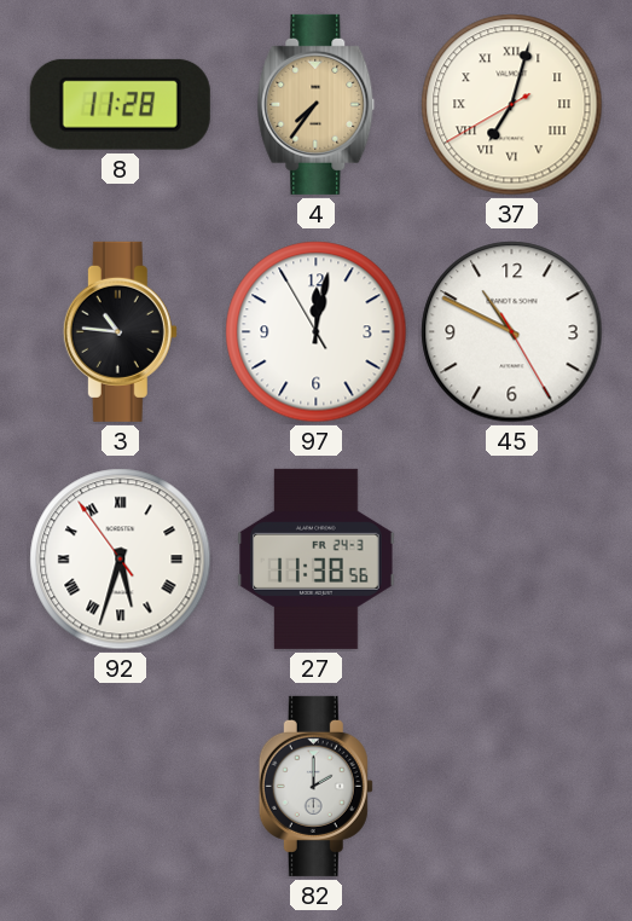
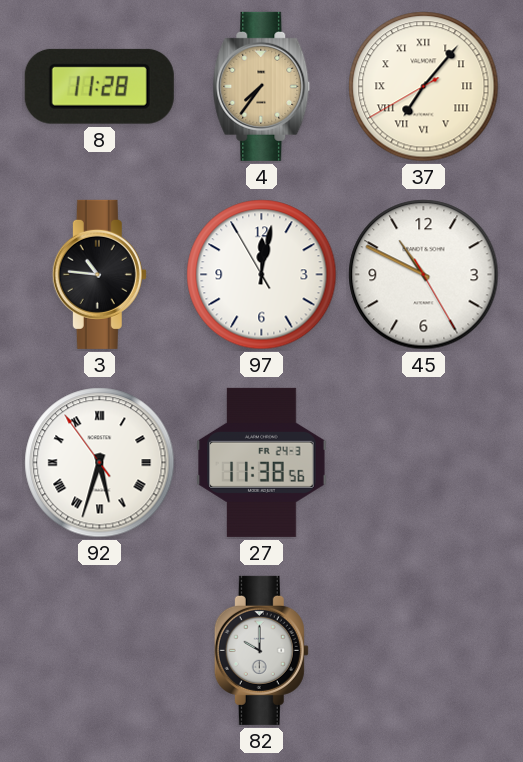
37: 7:02 -> 7:06 (424, 87)
82: 2:00 -> 10:00 (261, 650)
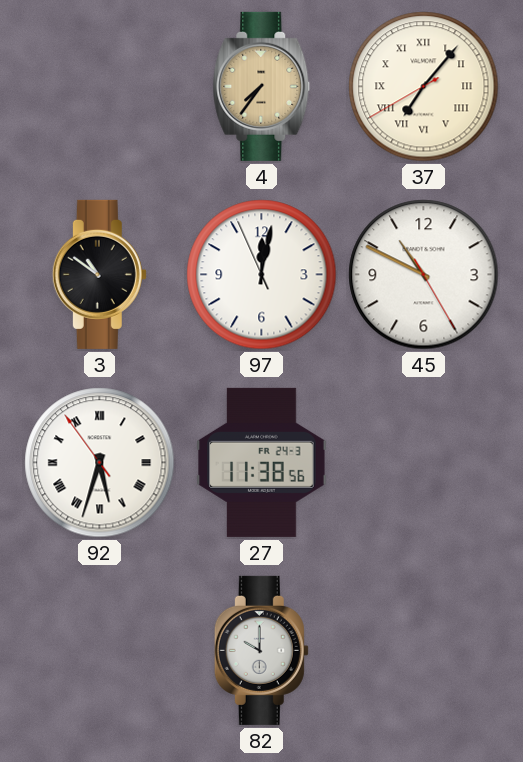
8: 11:28 -> none (99, 86)
3: 10:46 -> 10:51 (99, 274)
97: 12:01:55 -> 12:01:56 (262, 275)
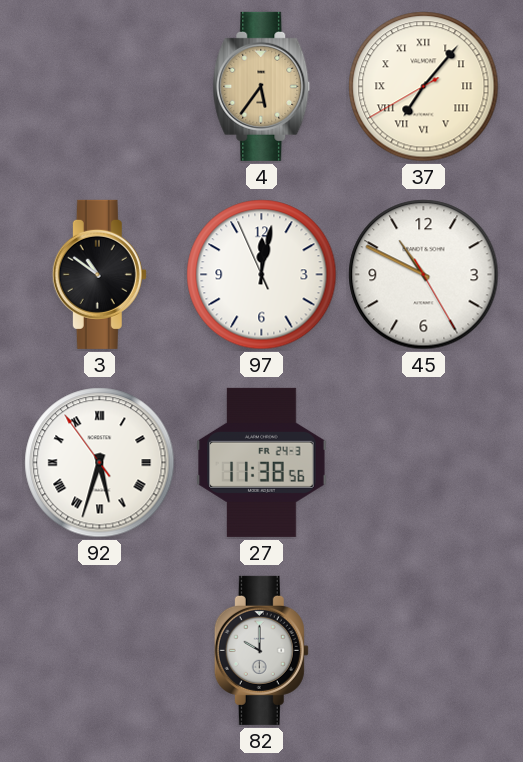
4: 7:36 -> 5:36 (262, 86)
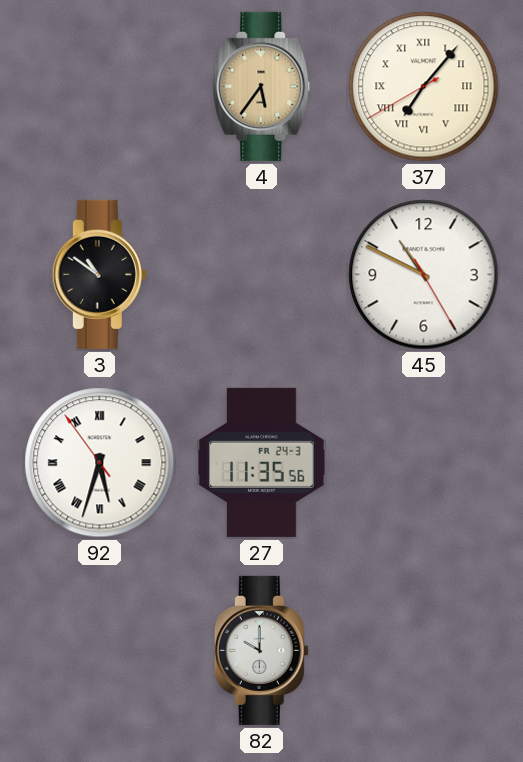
97: 12:01 -> none (262, 275)
27: 11:38 -> 11:35 (262, 462)
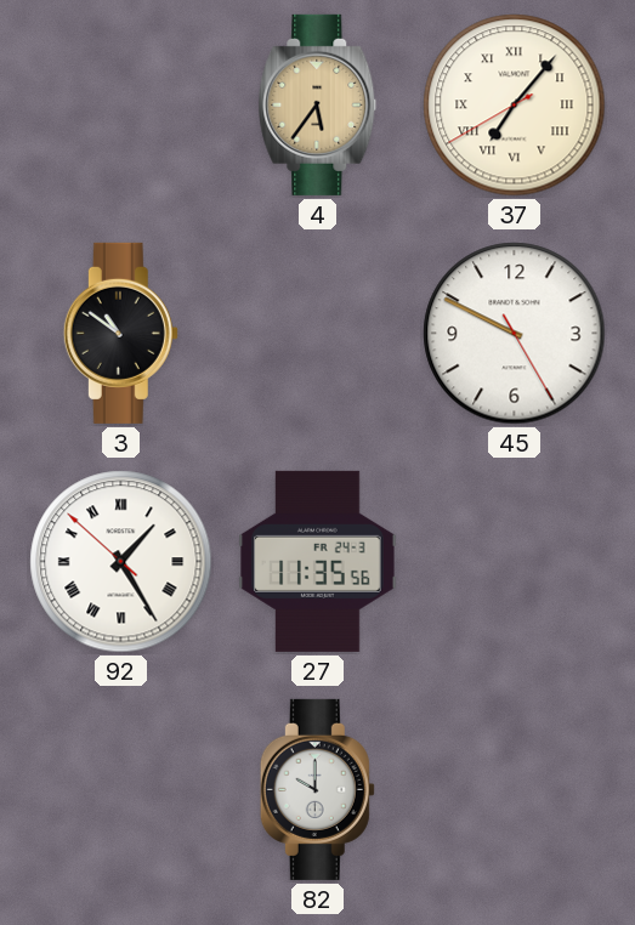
45: 10:49 -> 9:49 (515, 334)
92: 5:32 -> 1:24 (121, 562)
